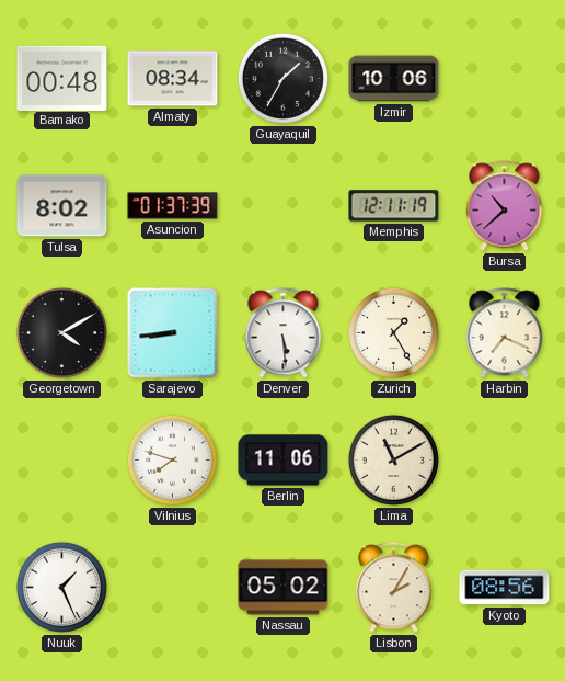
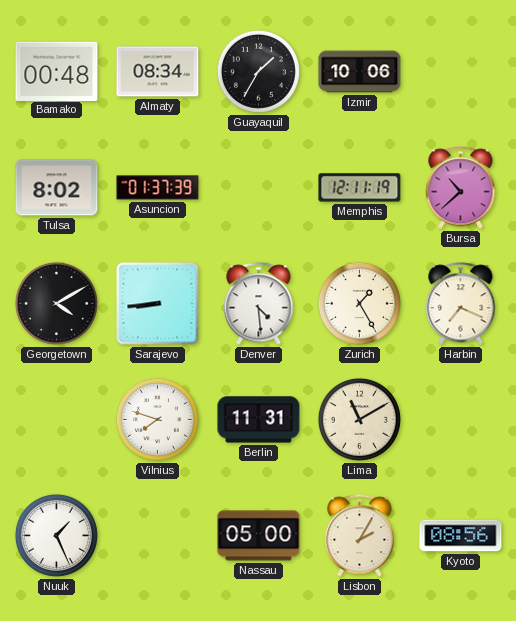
Denver: 5:29 -> 4:29 (259, 304)
Berlin: 11:06 -> 11:31 (259, 420)
Nassau: 05:02 -> 05:00 (259, 536)
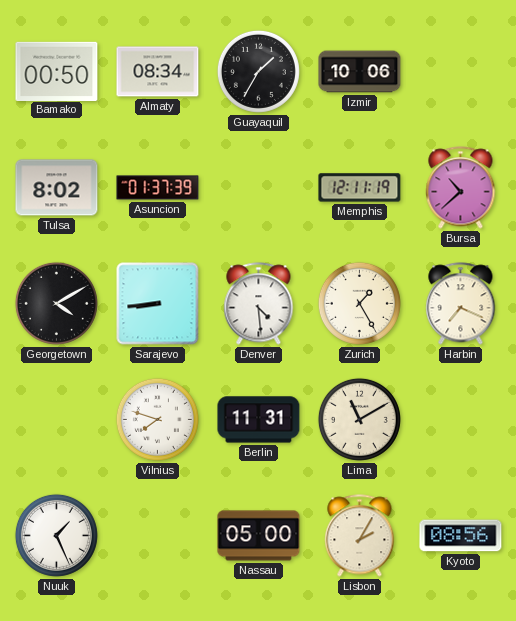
Bamako: 00:48 -> 00:50 (57, 71)
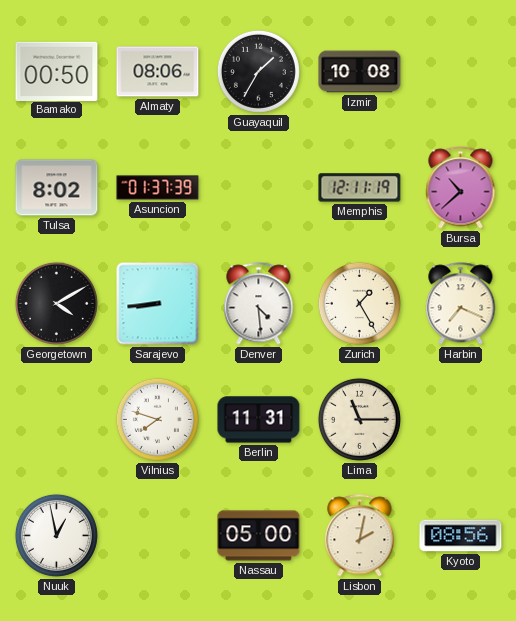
Almaty: 08:34 -> 08:06 (158, 72)
Izmir: 10:06 -> 10:08 (360, 72)
Lima: 11:10 -> 11:15 (359, 419)
Nuuk: 1:26 -> 12:58 (56, 535)
Lisbon: 2:05 -> 2:02 (360, 536)
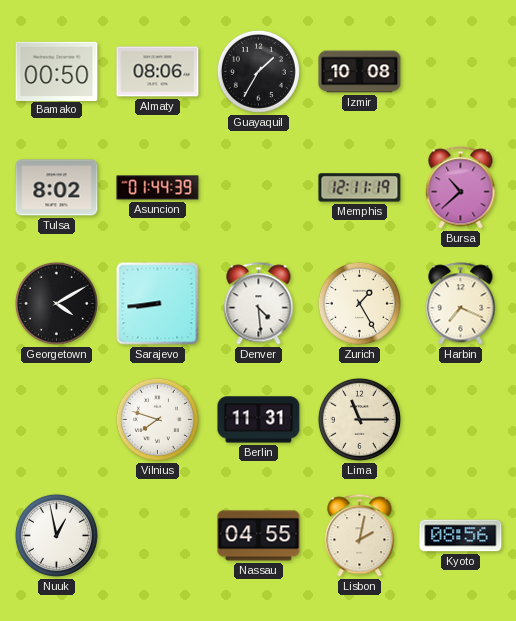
Asuncion: 01:37 -> 01:44 (158, 188)
Nassau: 05:00 -> 04:55 (259, 536)
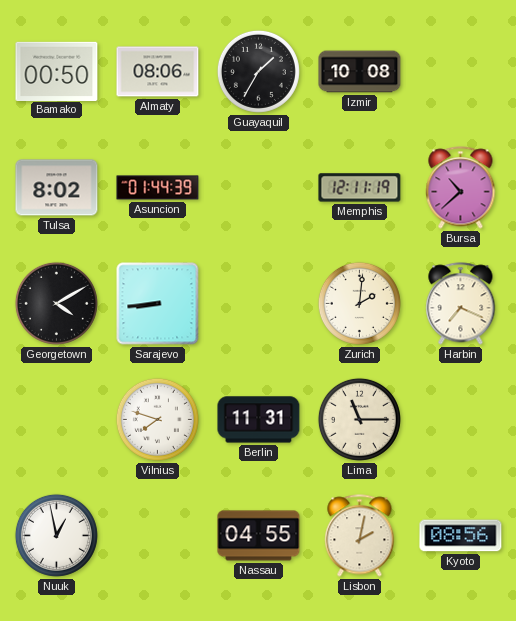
Denver: 4:29 -> none (259, 304)
Zurich: 1:25 -> 2:01 (359, 303)
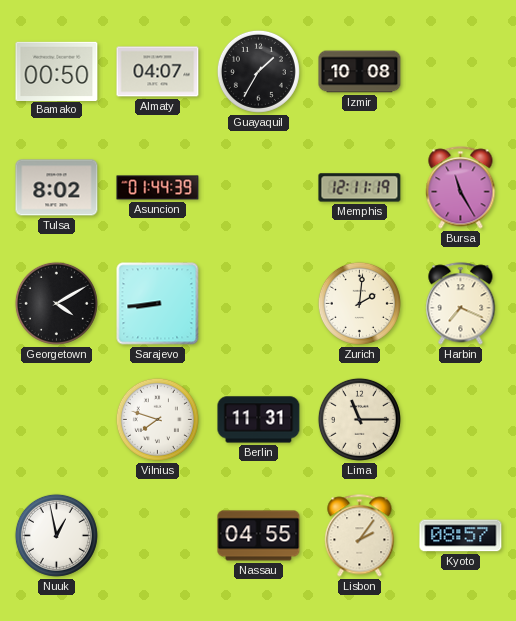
Almaty: 08:06 -> 04:07 (158, 72)
Bursa: 10:38 -> 11:25 (461, 188)
Lisbon: 2:02 -> 2:06 (360, 536)
Kyoto: 08:56 -> 08:57 (461, 536)
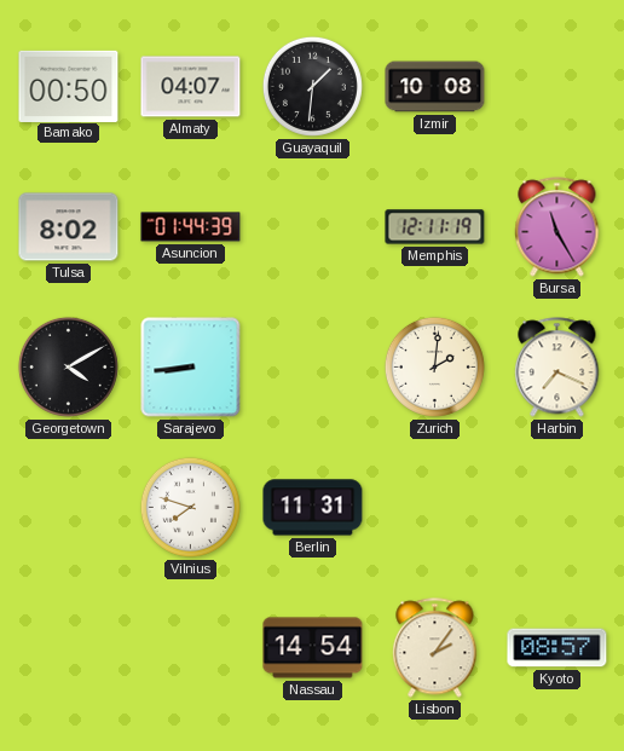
Guayaquil: 1:35 -> 1:31 (312, 86)
Lima: 11:15 -> none (359, 419)
Nuuk: 12:58 -> none (56, 535)
Nassau: 04:55 -> 14:54 (313, 648)
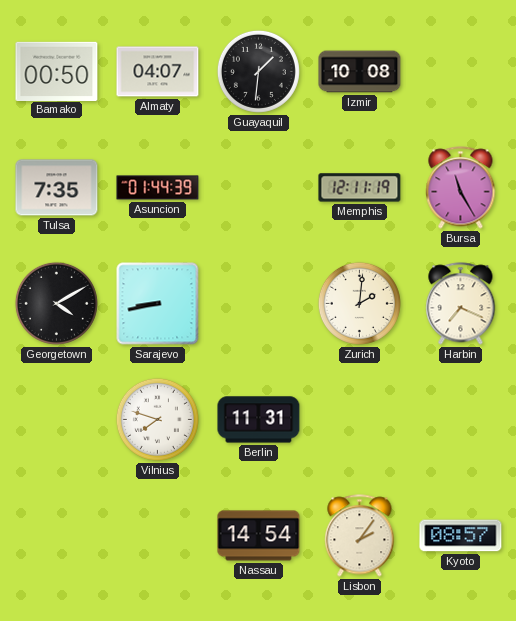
Tulsa: 8:02 -> 7:35 (57, 188)
Sarajevo: 8:44 -> 8:43 (158, 304)
